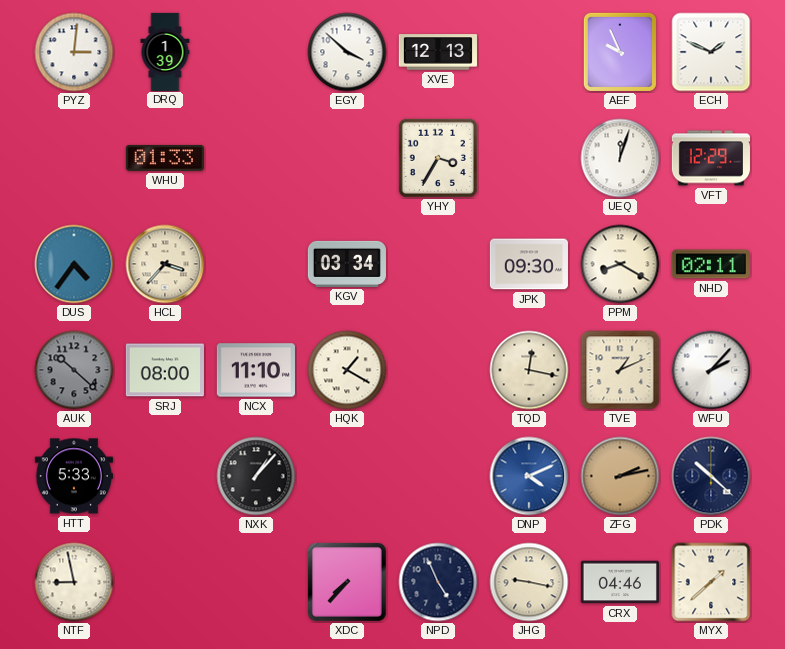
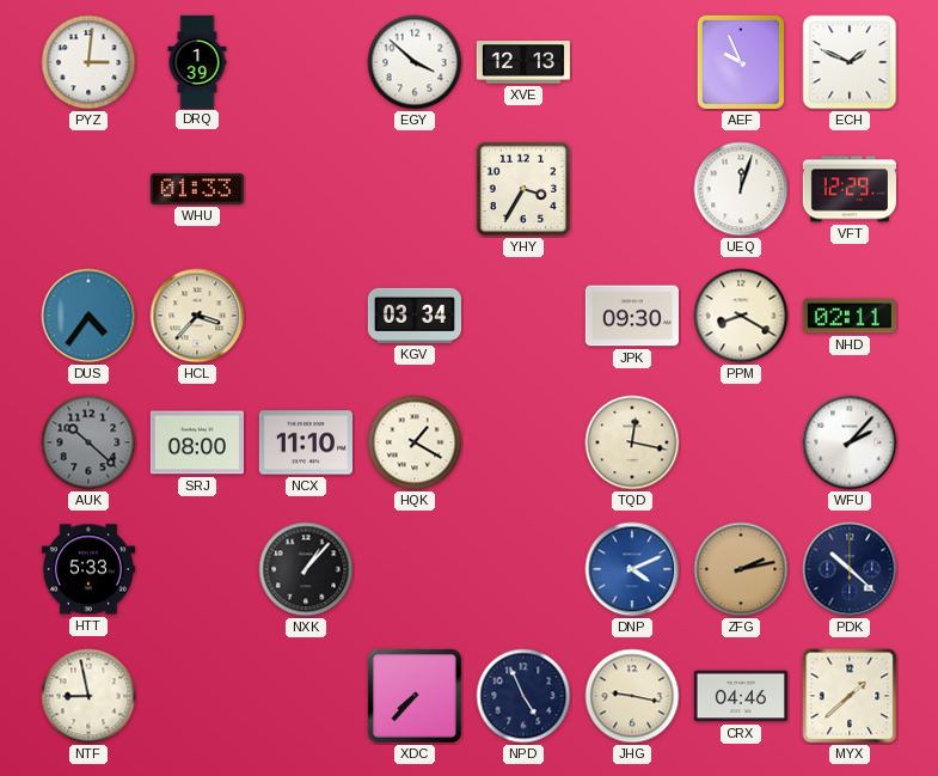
TVE: 1:11 -> none (620, 370)
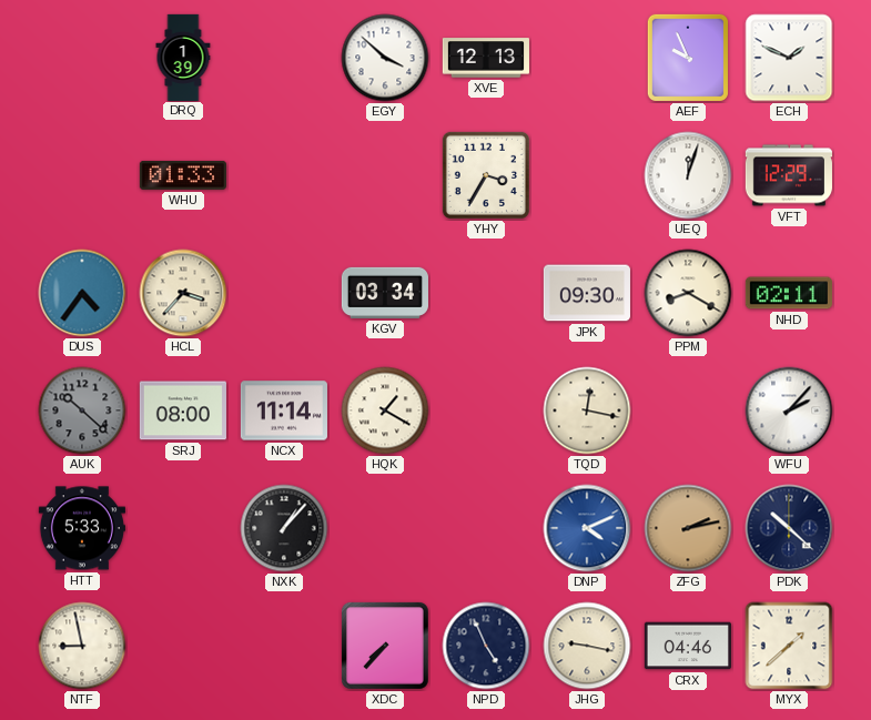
PYZ: 3:01 -> none (88, 62)
NCX: 11:10 -> 11:14 (284, 410)
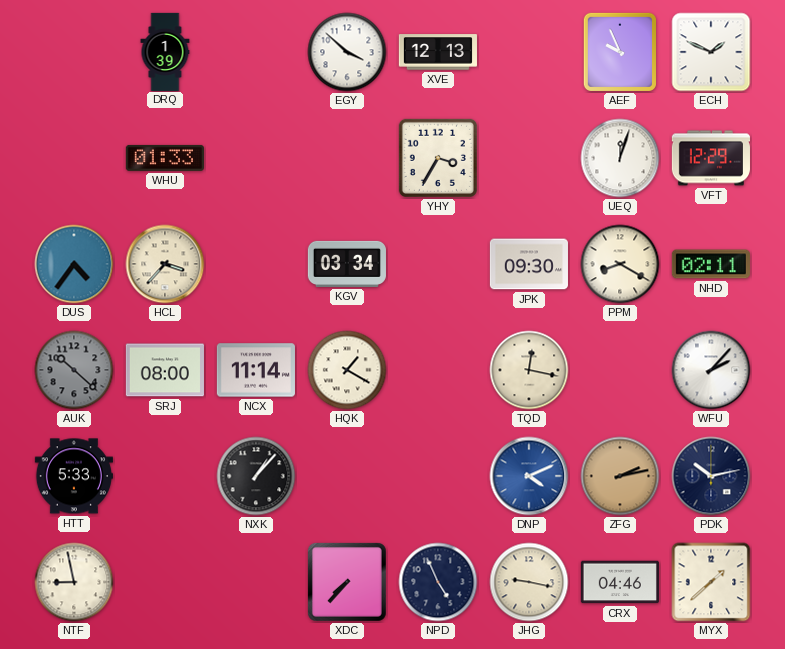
PDK: 10:22 -> 10:13 (711, 476)
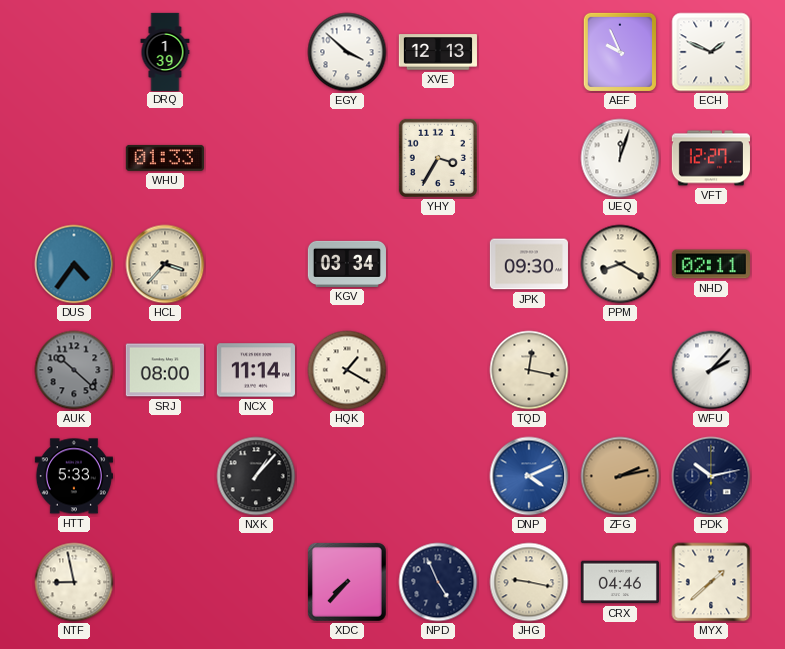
VFT: 12:29 -> 12:27 (711, 158)
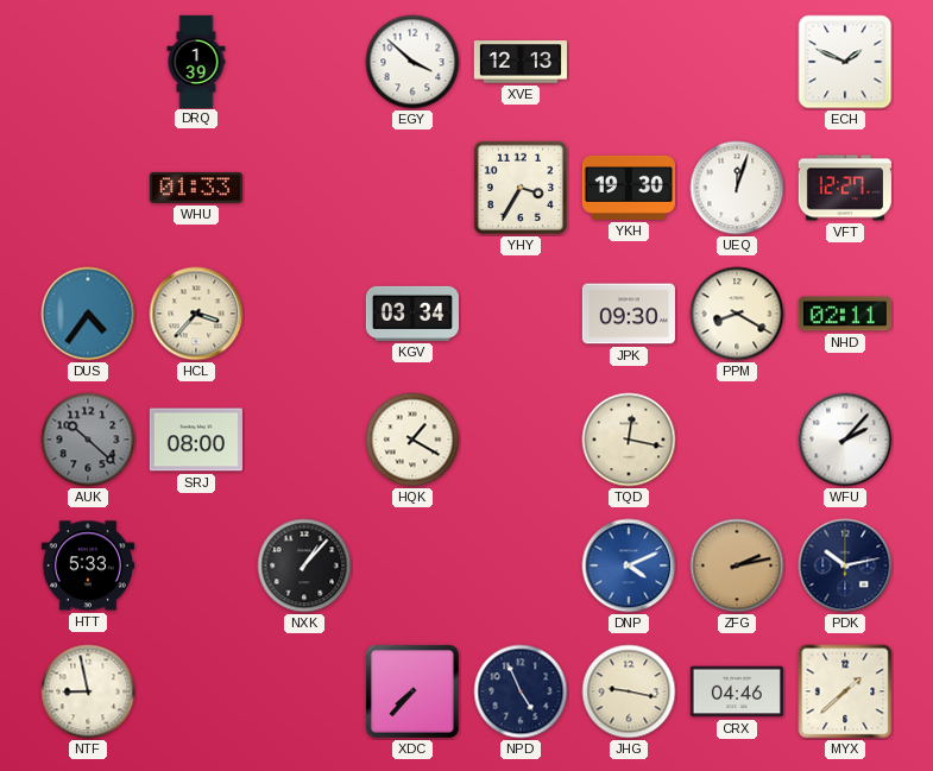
AEF: 9:56 -> none (620, 52)
YKH: none -> 19:30 (629, 188)
NCX: 11:14 -> none (256, 370)
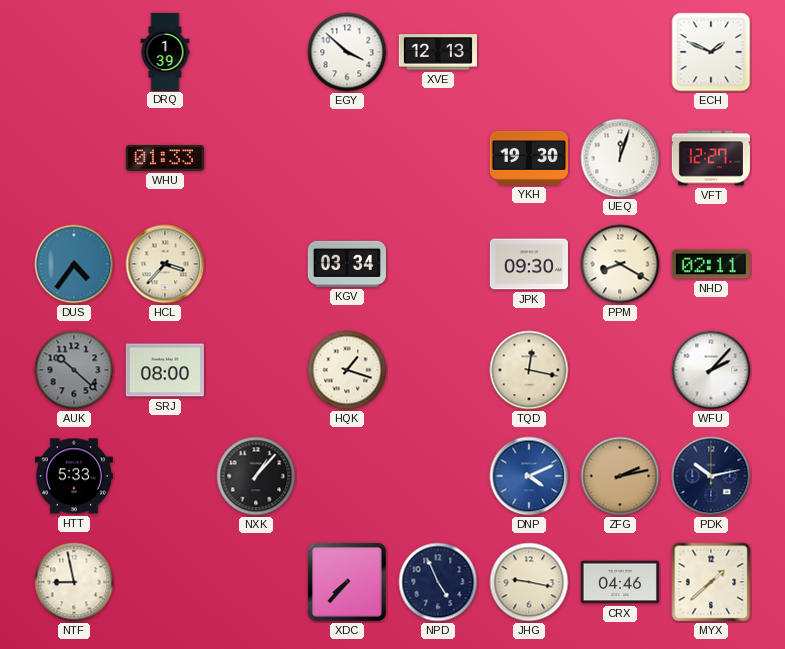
YHY: 3:35 -> none (521, 188)
HQK: 1:20 -> 1:18 (347, 370)
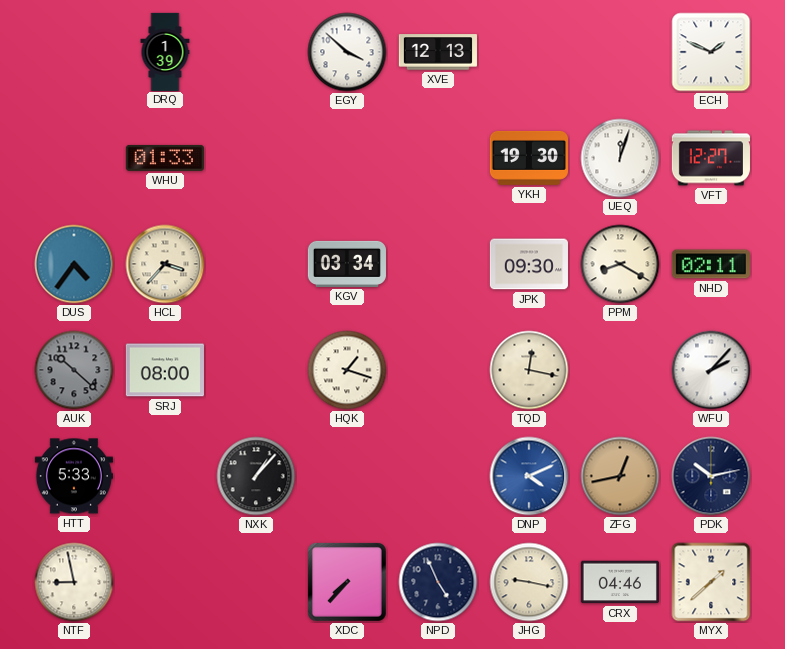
ZFG: 2:13 -> 12:43 (620, 476)
